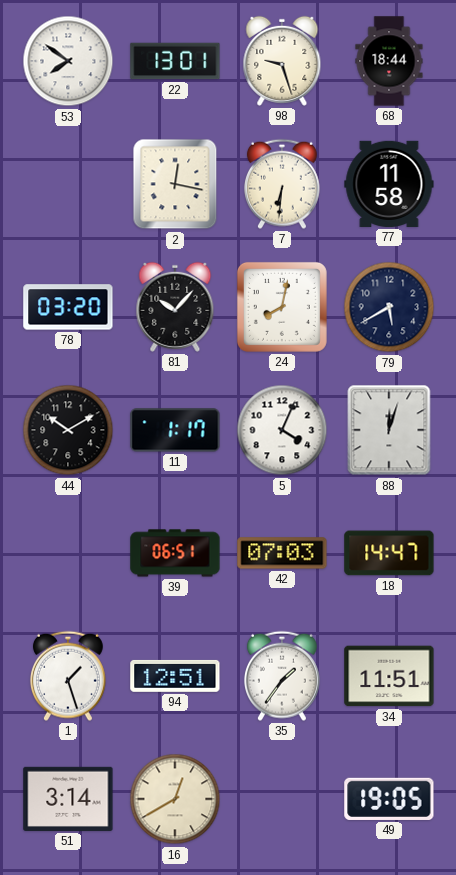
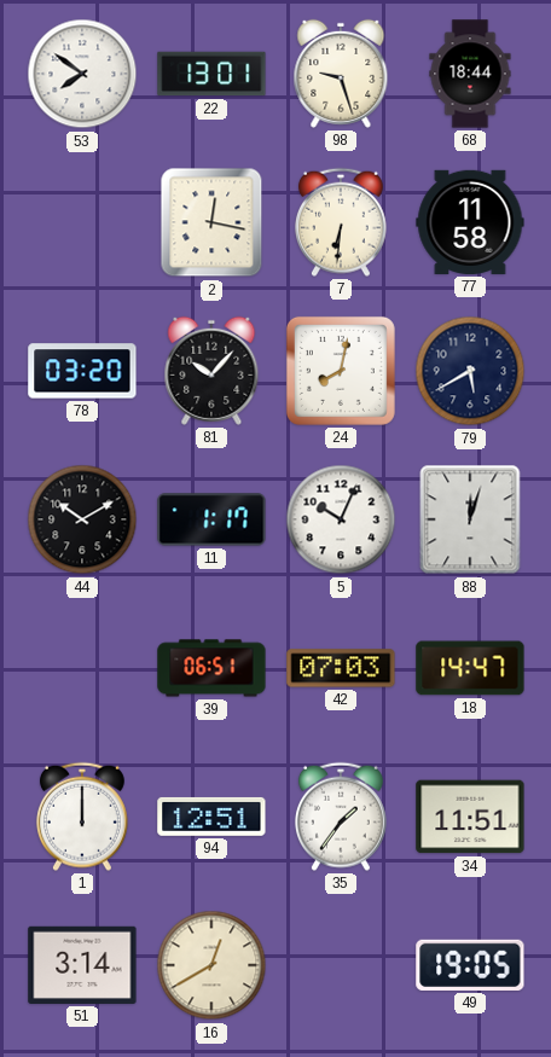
5: 4:04 -> 10:04 (341, 519)
1: 1:27 -> 12:00 (82, 817)
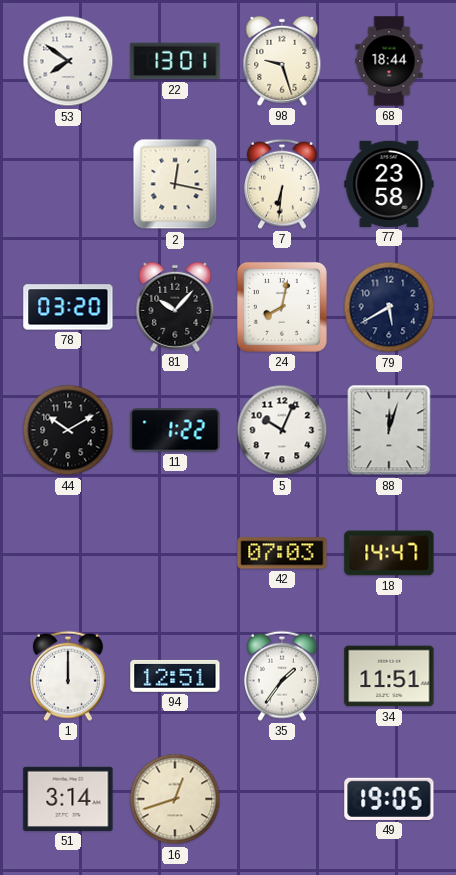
77: 11:58 -> 23:58 (389, 184)
11: 1:17 -> 1:22 (175, 430)
39: 06:51 -> none (211, 668)
16: 12:40 -> 12:42 (175, 799)
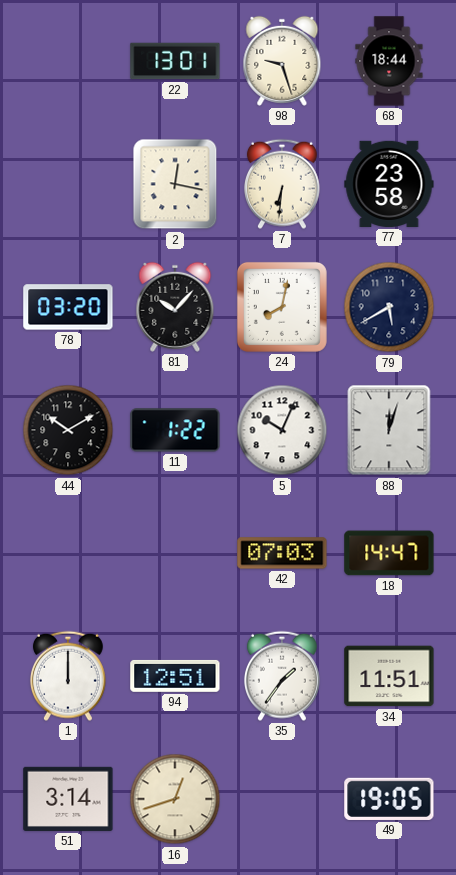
53: 7:51 -> none (68, 61)
